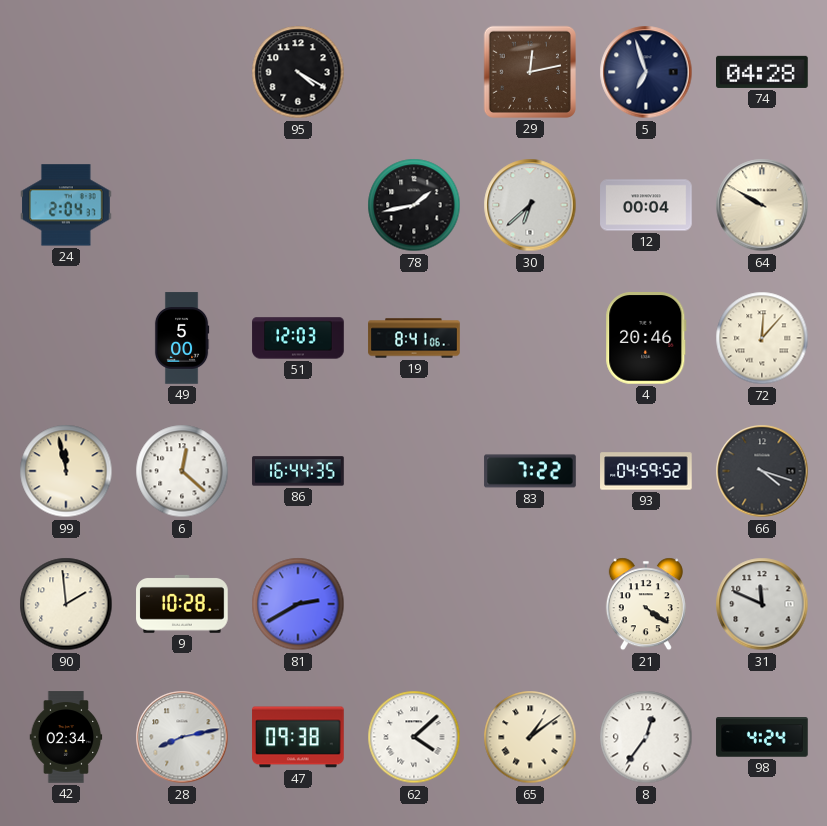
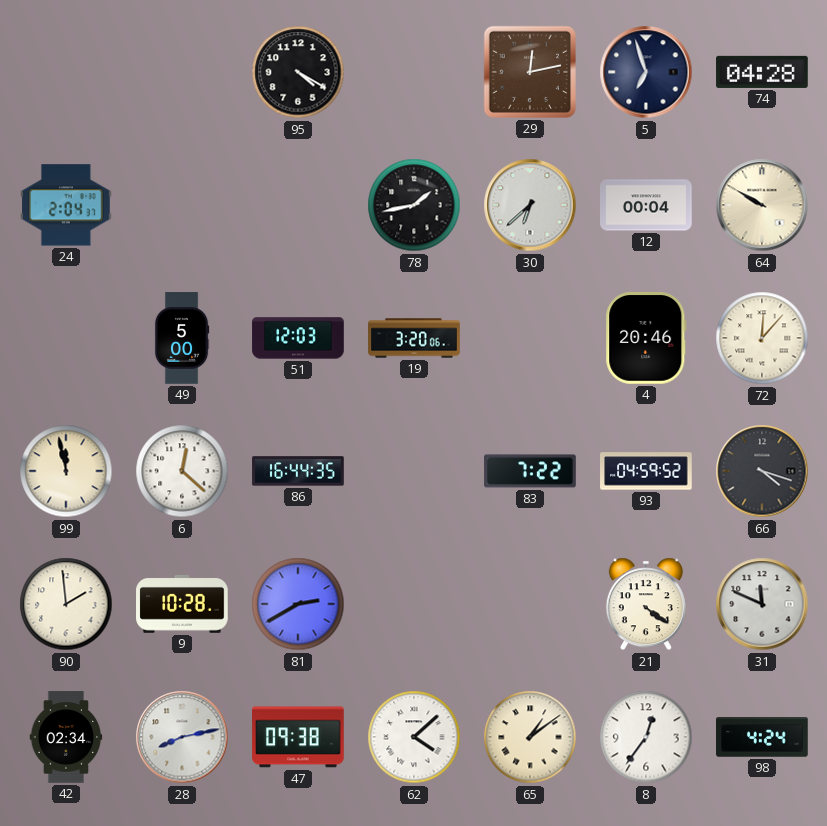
19: 8:41 -> 3:20 (414, 338)
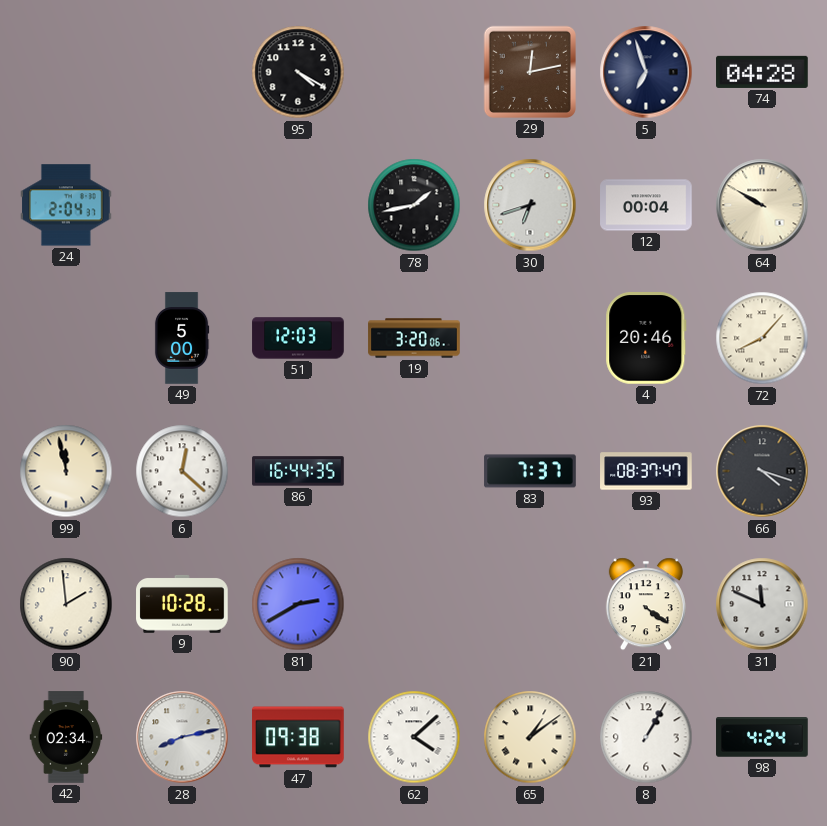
30: 6:38 -> 6:42 (530, 205)
72: 12:07 -> 8:07 (762, 338)
83: 7:22 -> 7:37 (530, 471)
93: 04:59 -> 08:37 (646, 471)
8: 12:36 -> 1:05 (646, 737)
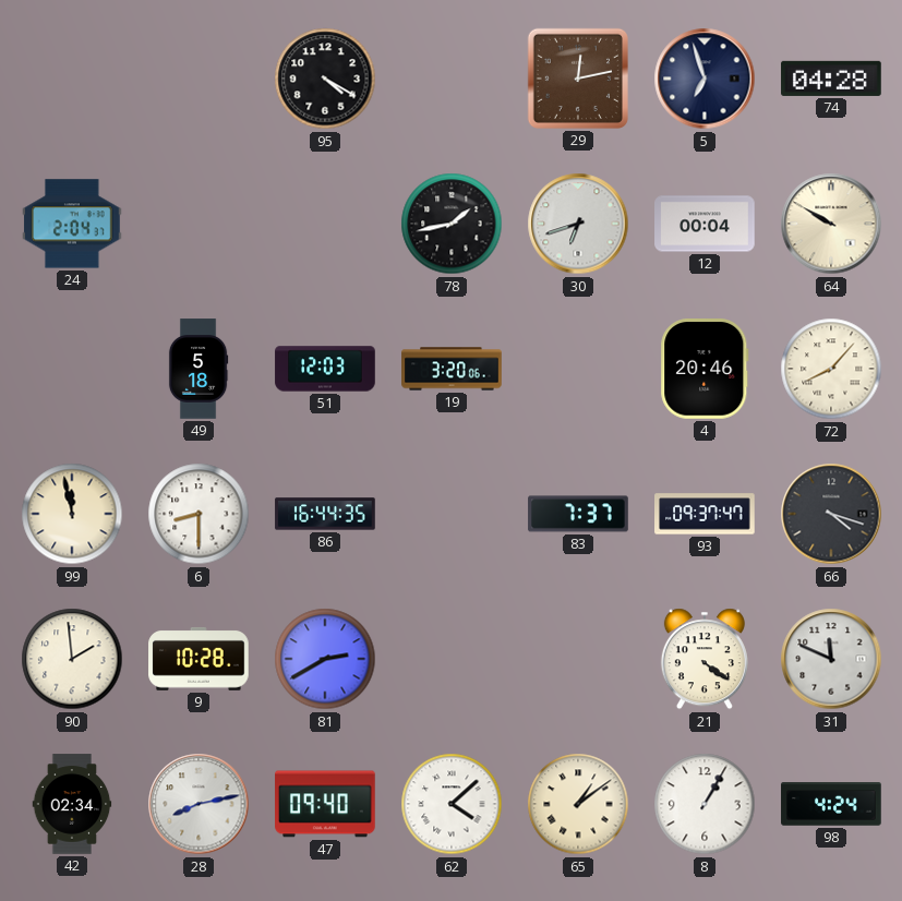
49: 5:00 -> 5:18 (199, 369)
6: 12:22 -> 8:30 (199, 514)
93: 08:37 -> 09:37 (705, 514)
47: 09:38 -> 09:40 (325, 804)
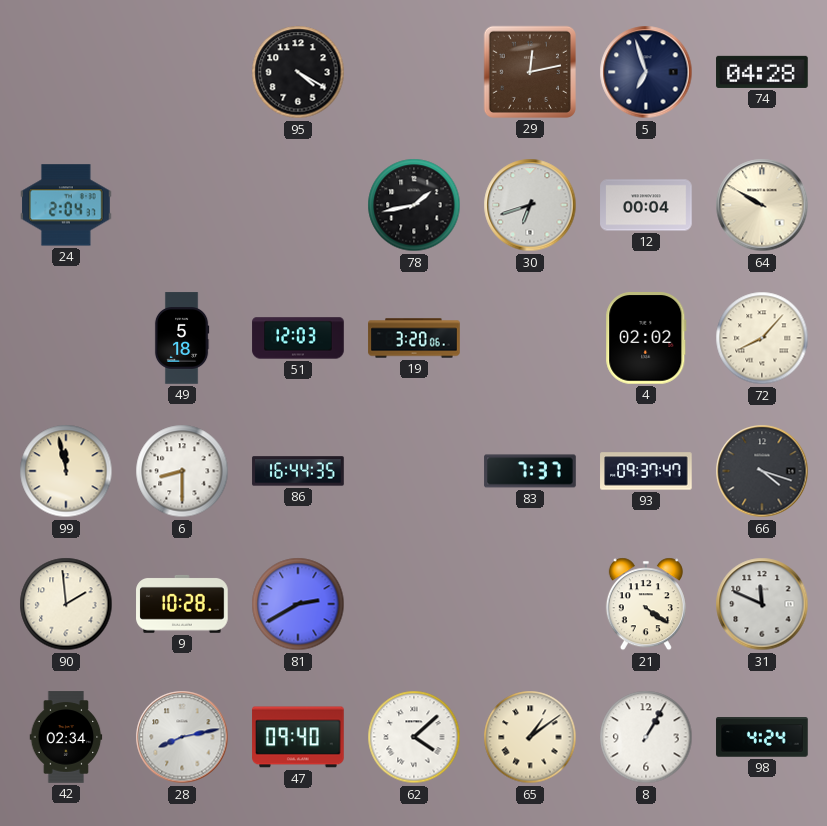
4: 20:46 -> 02:02 (646, 339)
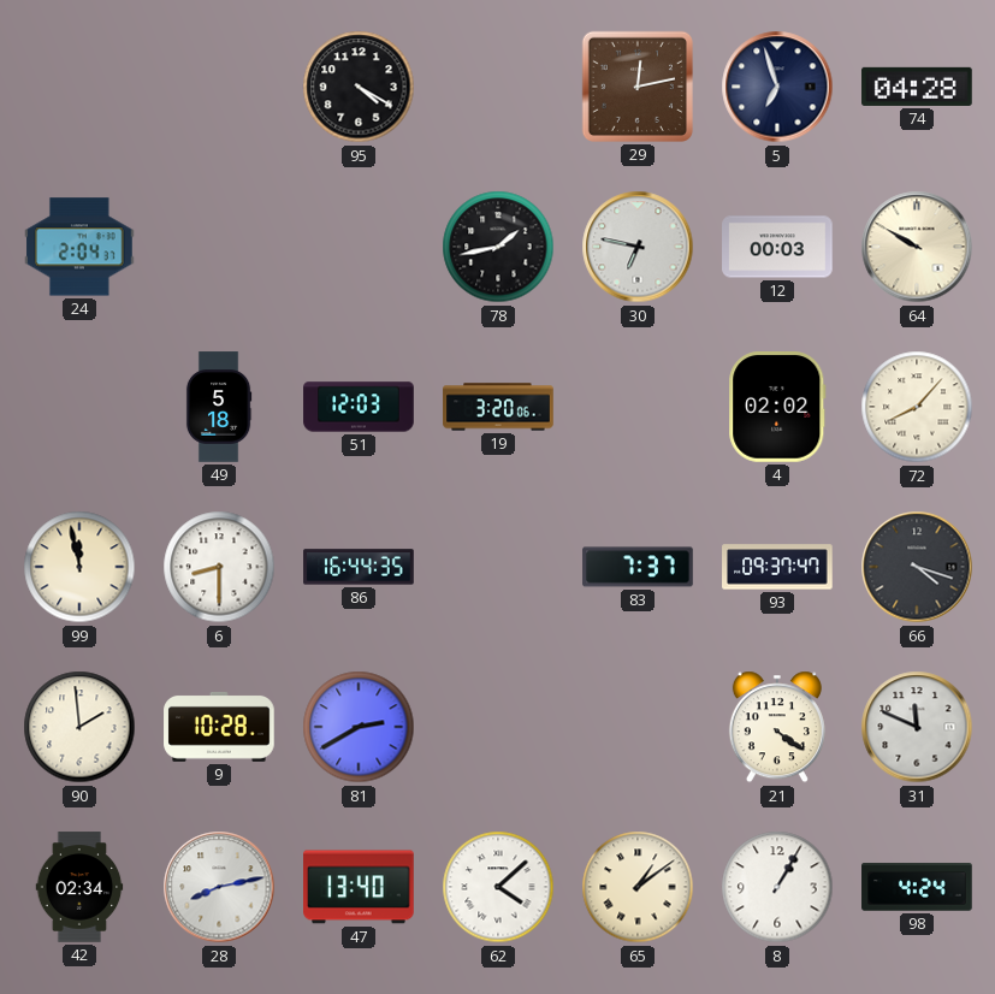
30: 6:42 -> 6:47 (638, 247)
12: 00:04 -> 00:03 (777, 247)
47: 09:40 -> 13:40 (359, 887)
